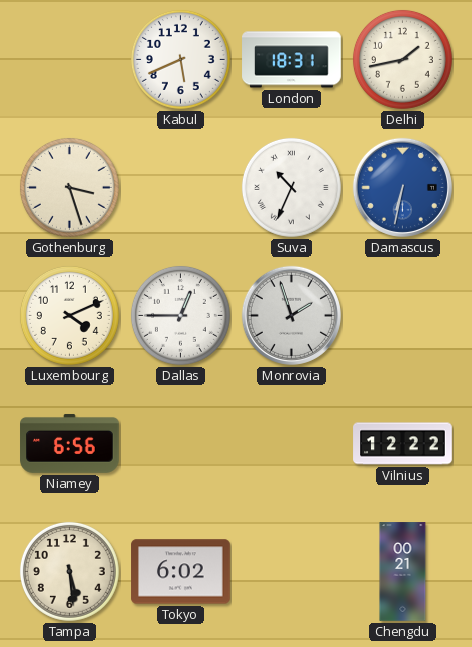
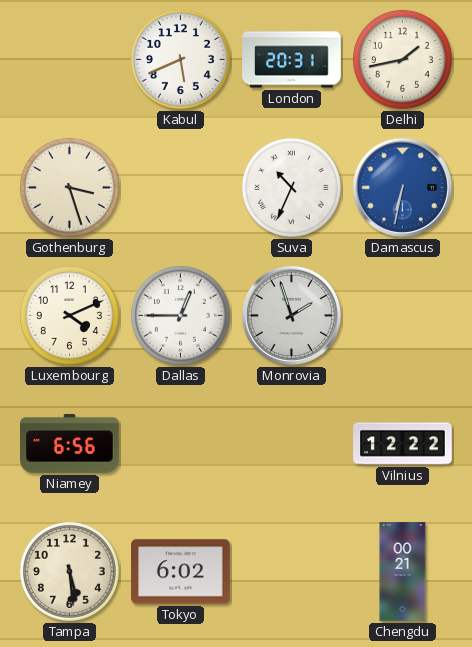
London: 18:31 -> 20:31 (292, 60)
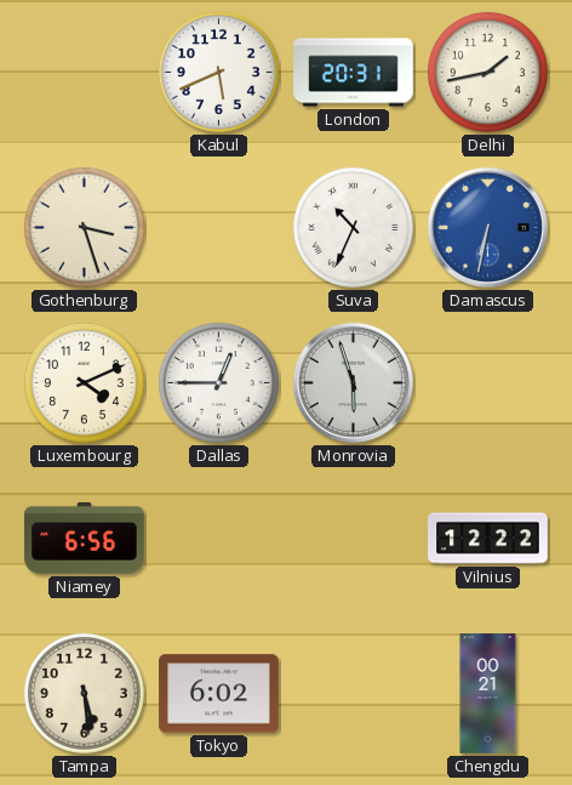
Monrovia: 1:57 -> 5:57 (353, 382)
